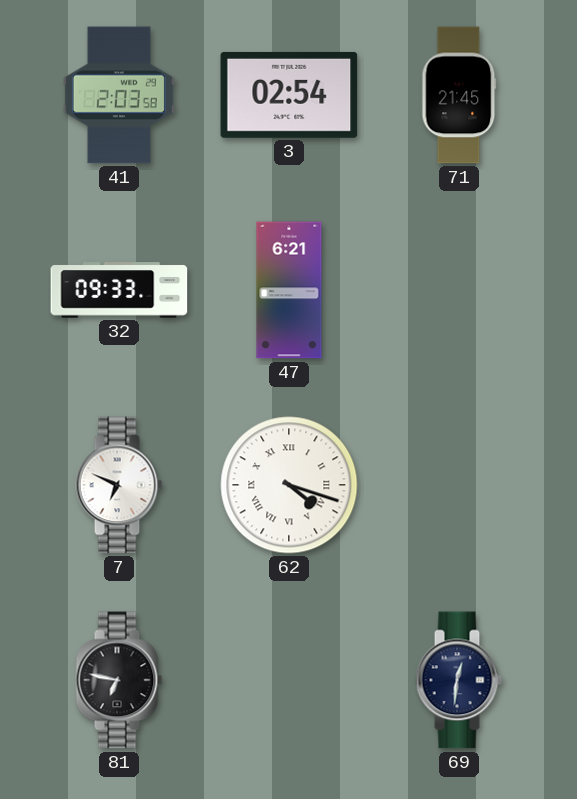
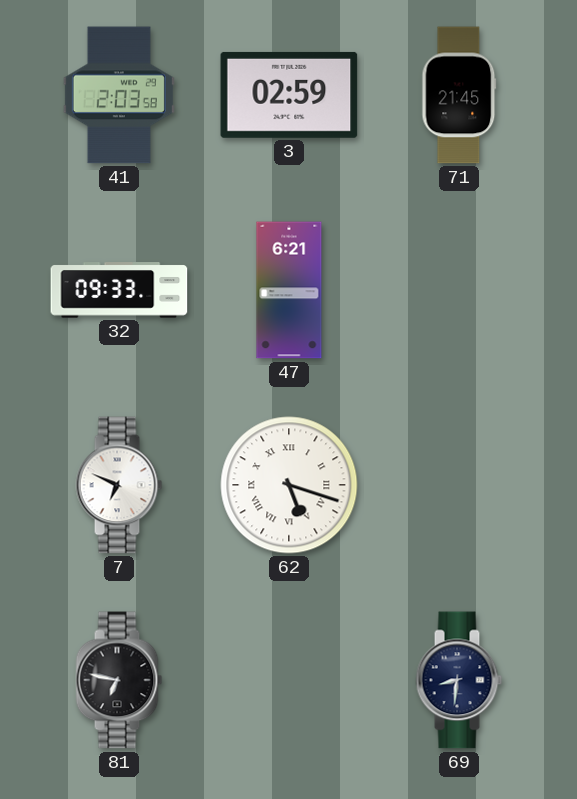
3: 02:54 -> 02:59 (289, 95)
62: 4:18 -> 5:18 (289, 485)
69: 12:31 -> 8:31 (459, 680)
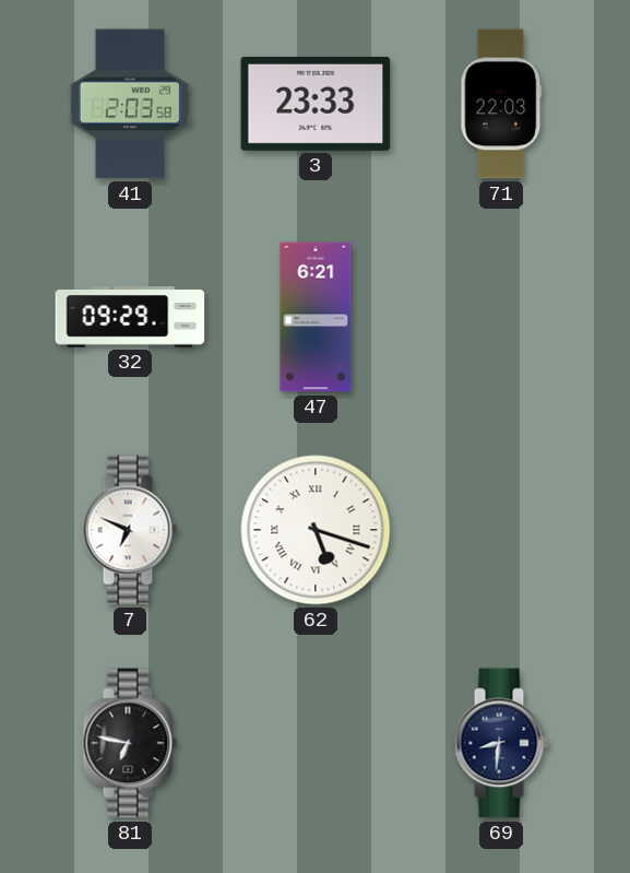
3: 02:59 -> 23:33 (316, 104)
71: 21:45 -> 22:03 (501, 104)
32: 09:33 -> 09:29 (130, 317)
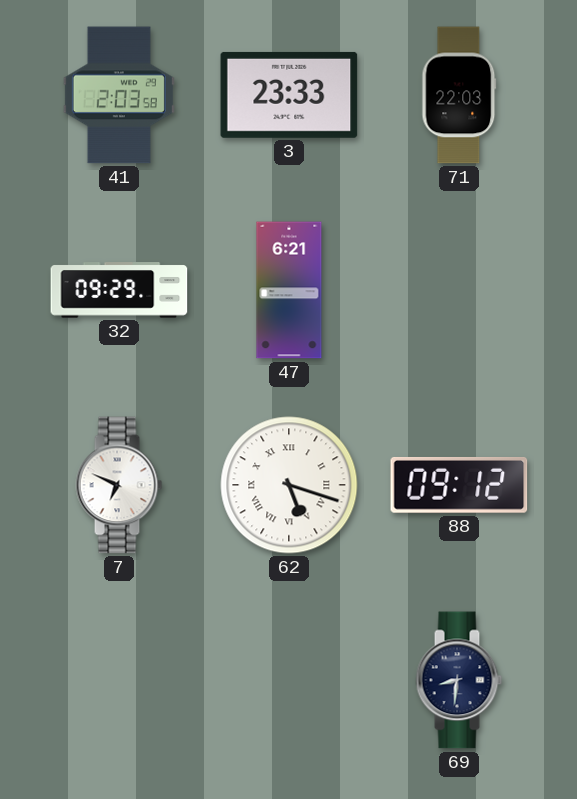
88: none -> 09:12 (459, 485)
81: 6:47 -> none (130, 743)
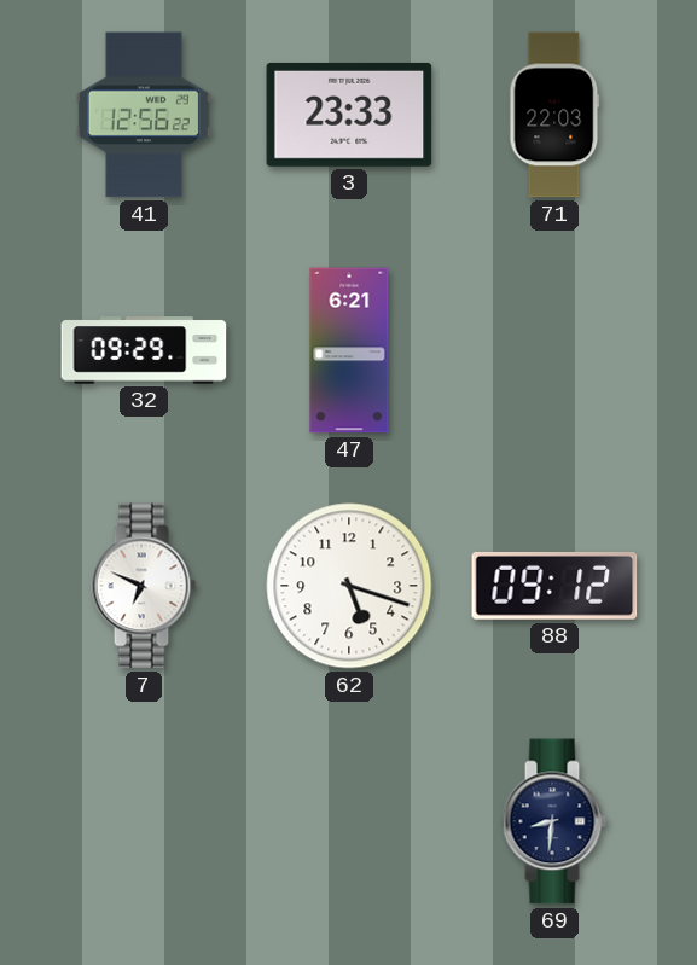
41: 2:03 -> 12:56 (144, 115)
62 numerals: Roman -> Arabic (349, 586)
